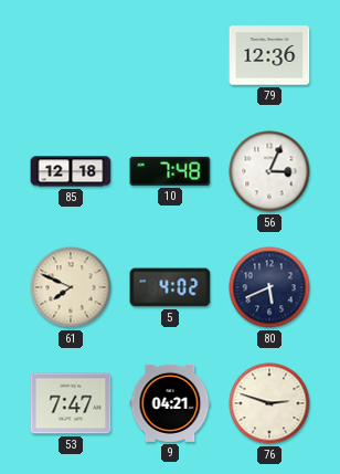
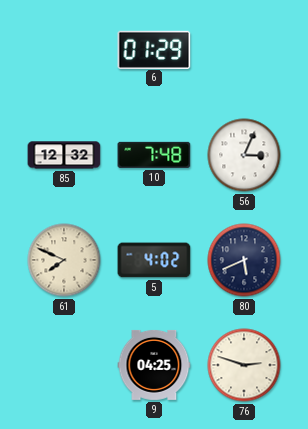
6: none -> 01:29 (154, 49)
79: 12:36 -> none (269, 55)
85: 12:18 -> 12:32 (64, 155)
53: 7:47 -> none (71, 403)
9: 04:21 -> 04:25 (154, 365)
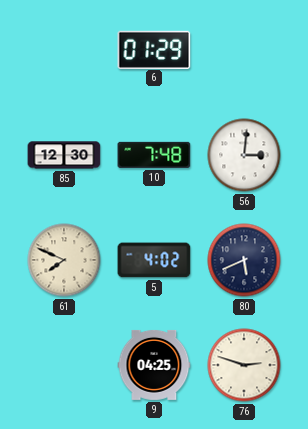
85: 12:32 -> 12:30 (64, 155)
56: 3:04 -> 3:01 (244, 155)
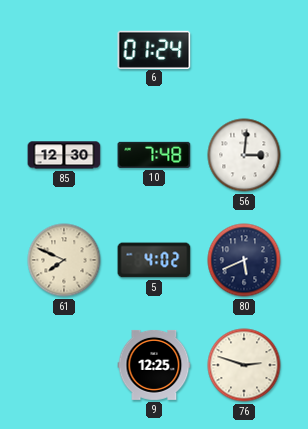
6: 01:29 -> 01:24 (154, 49)
9: 04:25 -> 12:25 (154, 365)
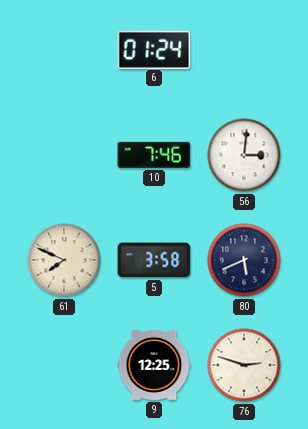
85: 12:30 -> none (64, 155)
10: 7:48 -> 7:46 (154, 155)
5: 4:02 -> 3:58 (154, 260)
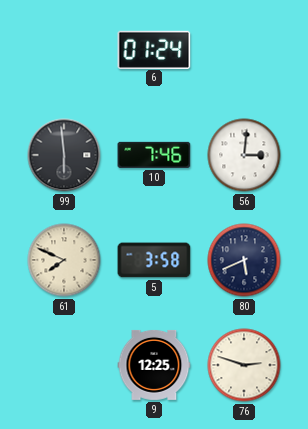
99: none -> 5:59 (64, 155)
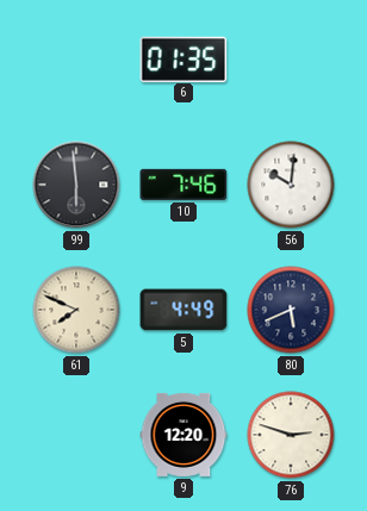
6: 01:24 -> 01:35 (183, 58)
56: 3:01 -> 10:01 (291, 185)
5: 3:58 -> 4:49 (183, 310)
9: 12:25 -> 12:20 (183, 435)
